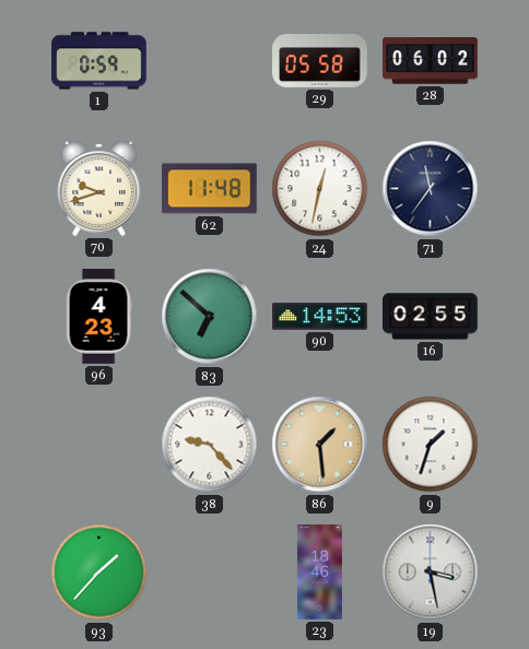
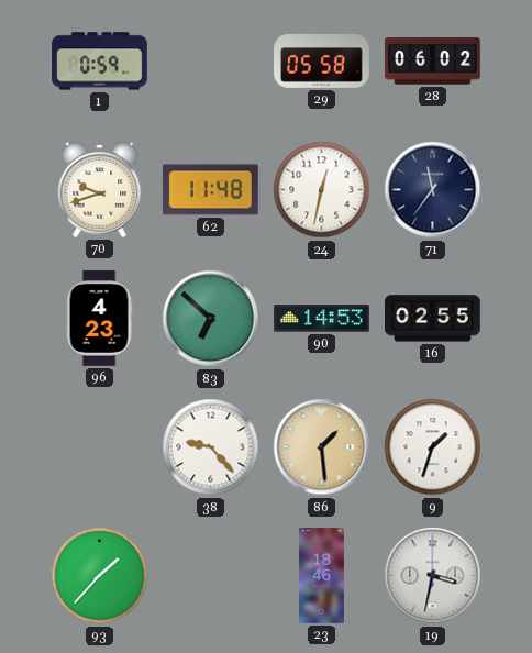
19: 3:28 -> 3:32 (433, 576)
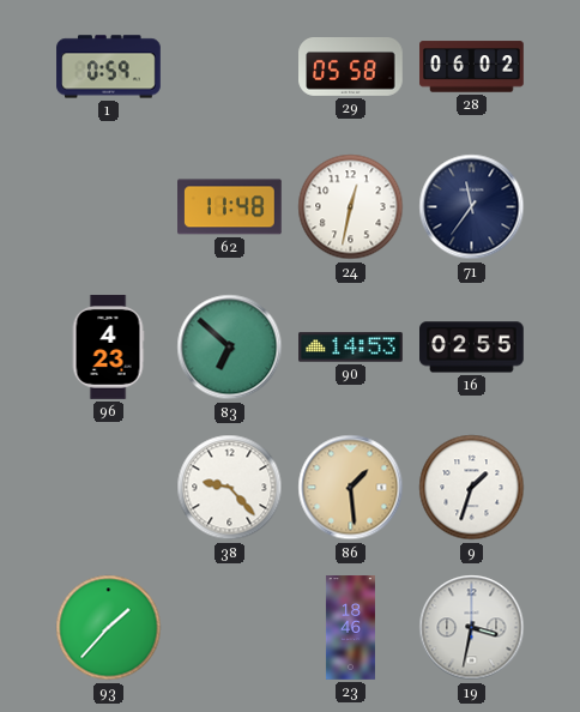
70: 9:42 -> none (100, 189)
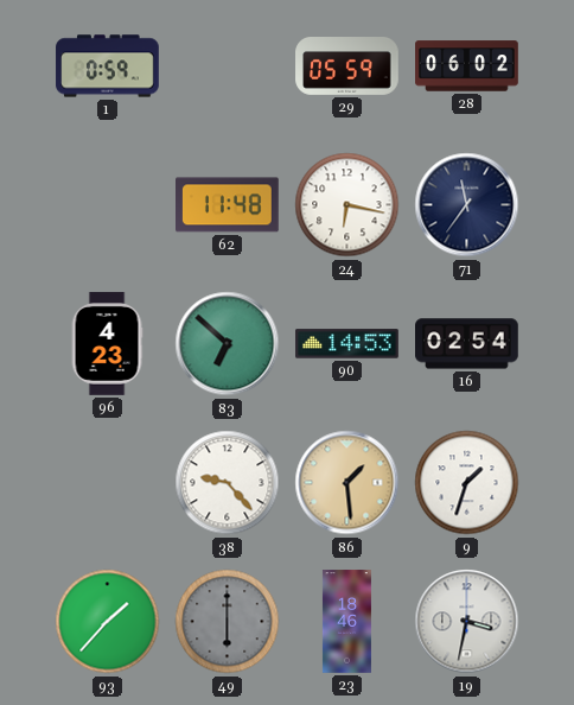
29: 05:58 -> 05:59 (347, 66)
24: 12:32 -> 6:17 (347, 205)
16: 02:55 -> 02:54 (467, 344)
49: none -> 6:00 (228, 622)
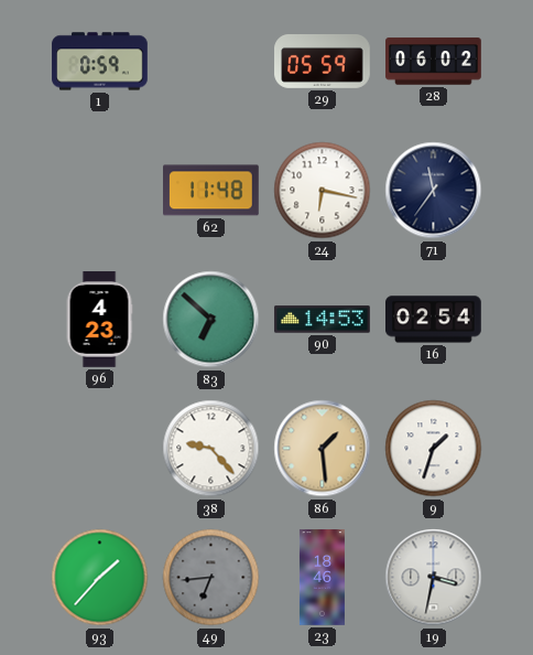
49: 6:00 -> 6:44 (211, 578)
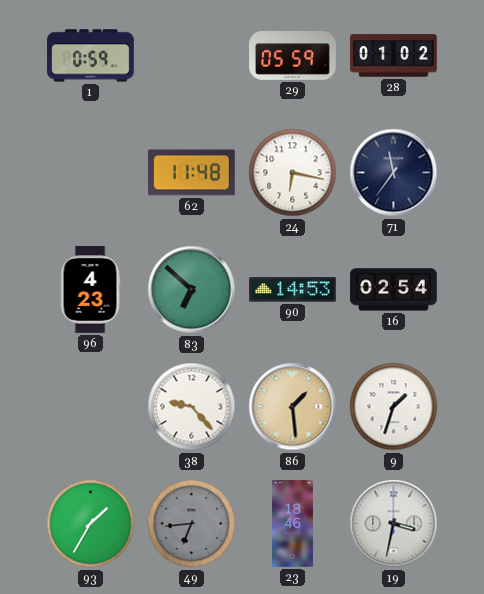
28: 06:02 -> 01:02 (394, 56)
93: 1:37 -> 1:35 (91, 524)
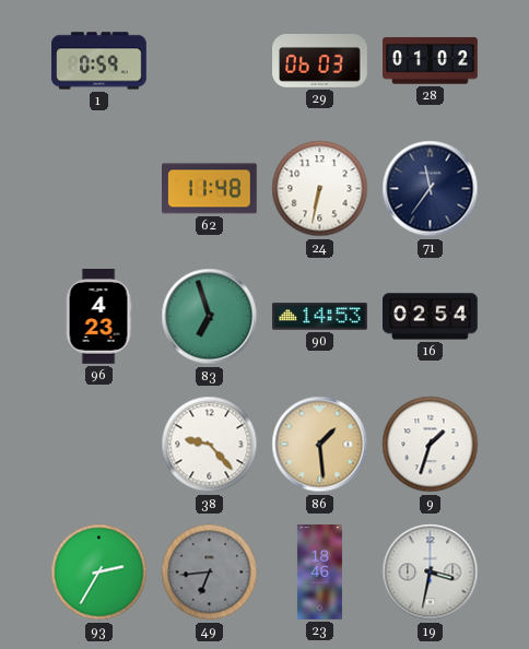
29: 05:59 -> 06:03 (320, 61)
24: 6:17 -> 6:32 (320, 189)
83: 6:52 -> 6:57 (210, 317)
93: 1:35 -> 2:35 (99, 573)
